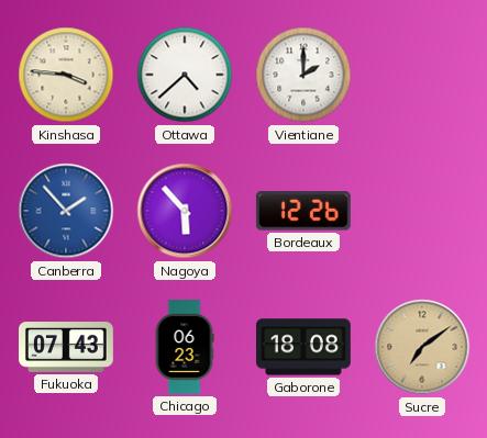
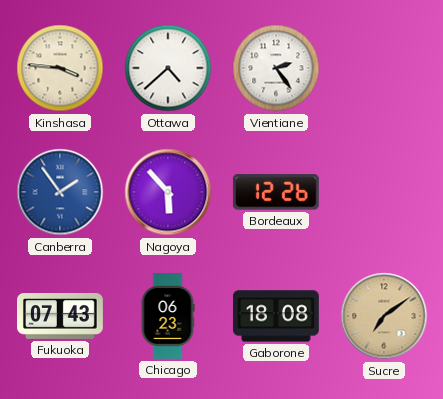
Vientiane: 2:00 -> 2:24 (276, 68)
Canberra: 1:53 -> 1:54 (60, 192)
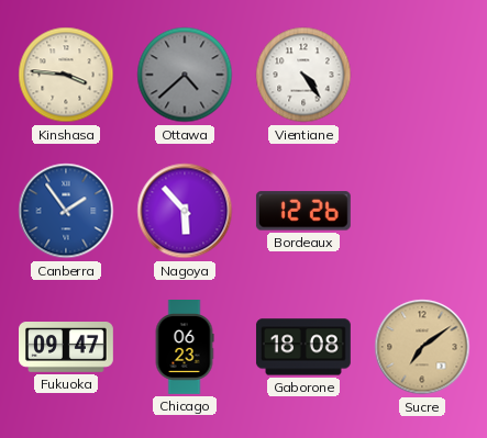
Ottawa dial: white -> grey (185, 75)
Vientiane: 2:24 -> 4:24 (303, 75)
Fukuoka: 07:43 -> 09:47 (67, 348)
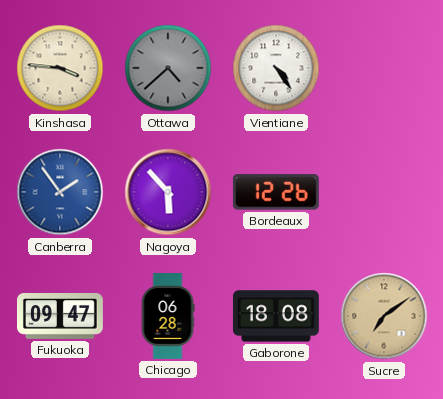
Chicago: 06:23 -> 06:28 (168, 317)
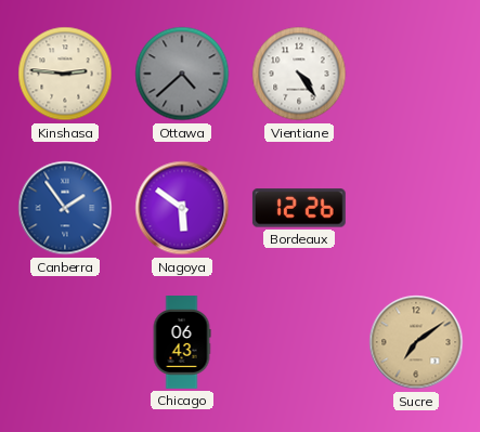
Kinshasa: 3:46 -> 2:46 (65, 74)
Nagoya: 5:53 -> 5:51 (182, 208)
Fukuoka: 09:47 -> none (61, 317)
Chicago: 06:28 -> 06:43 (182, 343)
Gaborone: 18:08 -> none (276, 316)
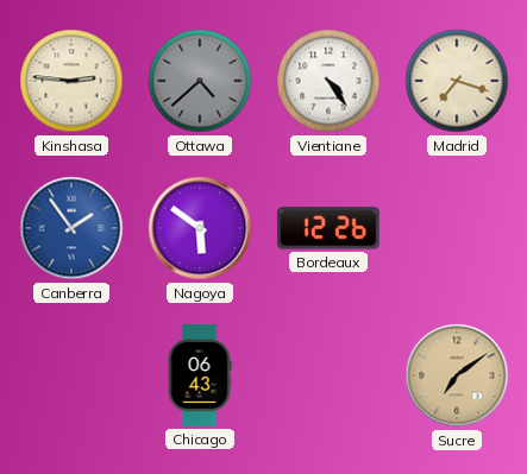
Madrid: none -> 7:18 (457, 81)
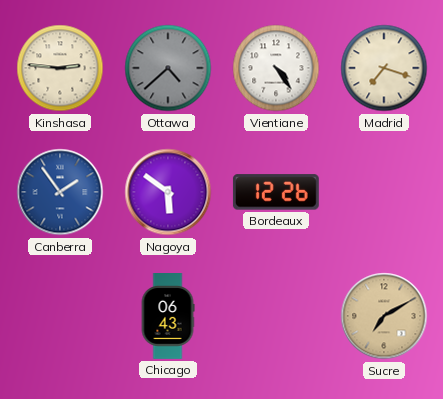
Sucre: 7:09 -> 7:10 (384, 316)
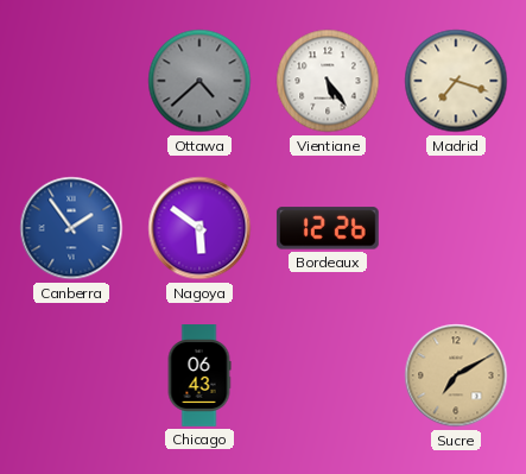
Kinshasa: 2:46 -> none (60, 68)
Vientiane: 4:24 -> 5:24 (328, 81)
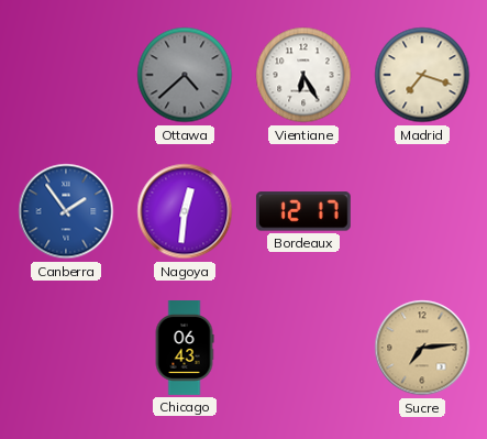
Vientiane: 5:24 -> 6:25 (303, 75)
Nagoya: 5:51 -> 12:31 (185, 211)
Bordeaux: 12:26 -> 12:17 (303, 211)
Sucre: 7:10 -> 7:14 (422, 348)
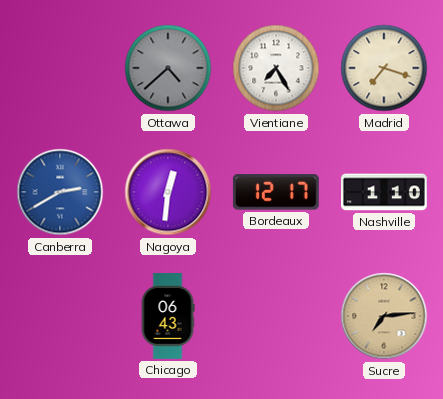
Vientiane: 6:25 -> 7:25 (276, 68)
Canberra: 1:54 -> 2:40 (60, 192)
Nashville: none -> 1:10 (385, 192)
